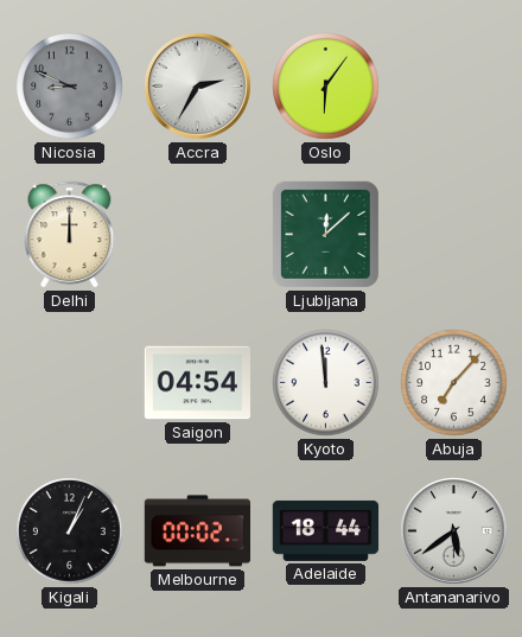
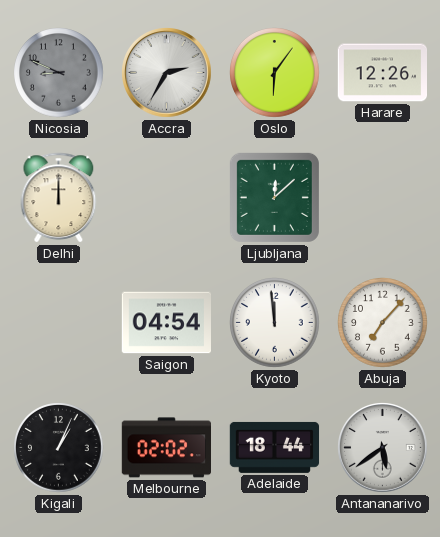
Harare: none -> 12:26 (382, 73)
Melbourne: 00:02 -> 02:02 (166, 448)
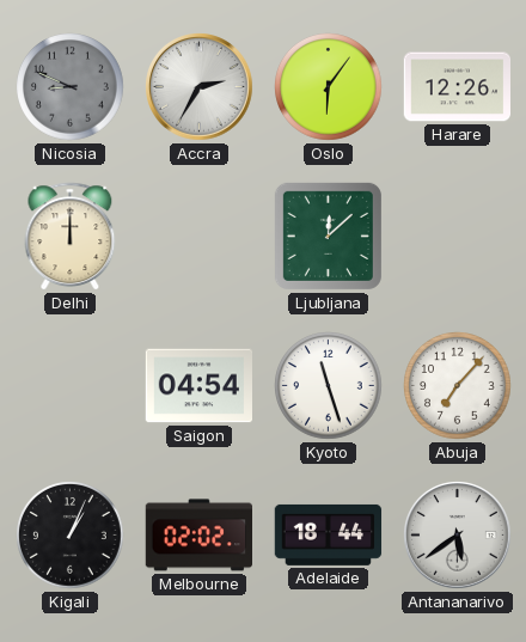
Kyoto: 11:59 -> 11:27 (329, 386)
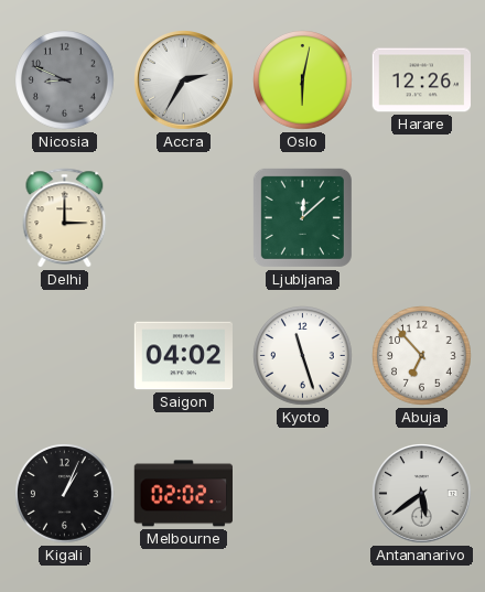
Oslo: 6:06 -> 6:02 (303, 80)
Delhi: 12:00 -> 3:00 (65, 218)
Saigon: 04:54 -> 04:02 (183, 356)
Abuja: 7:07 -> 6:53 (422, 356)
Adelaide: 18:44 -> none (329, 534)
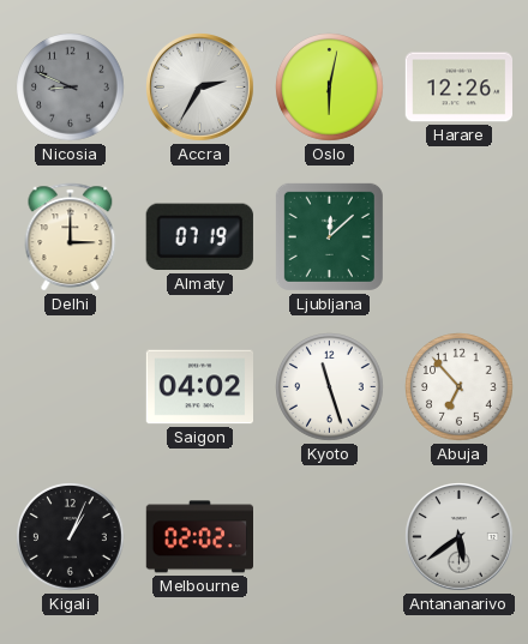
Almaty: none -> 07:19 (199, 237)
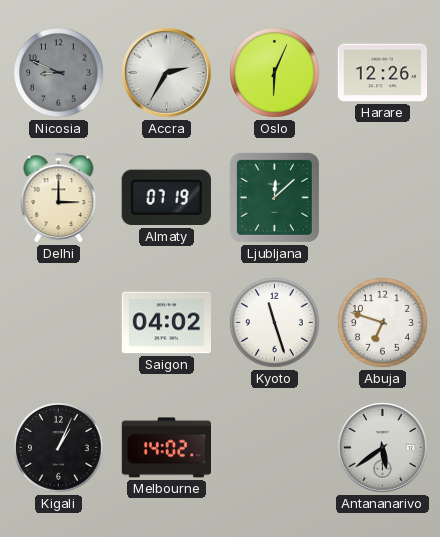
Oslo: 6:02 -> 6:04 (275, 73)
Abuja: 6:53 -> 6:48 (383, 323)
Melbourne: 02:02 -> 14:02 (166, 448)
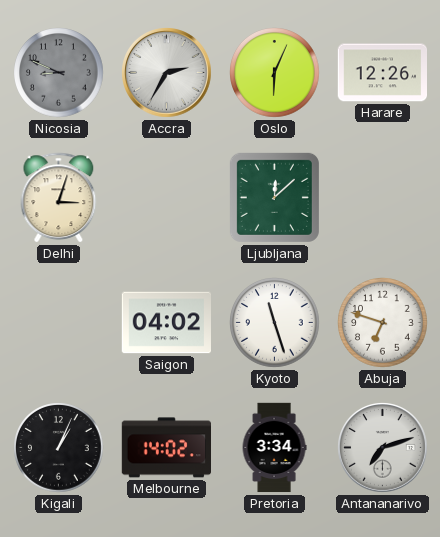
Delhi: 3:00 -> 3:03 (59, 198)
Almaty: 07:19 -> none (166, 198)
Pretoria: none -> 3:34 (274, 448)
Antananarivo: 5:39 -> 7:12 (383, 448)
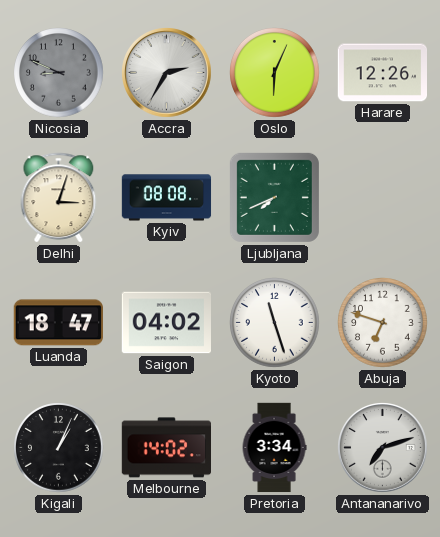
Kyiv: none -> 08:08 (167, 198)
Ljubljana: 12:08 -> 7:41 (274, 197)
Luanda: none -> 18:47 (58, 323)
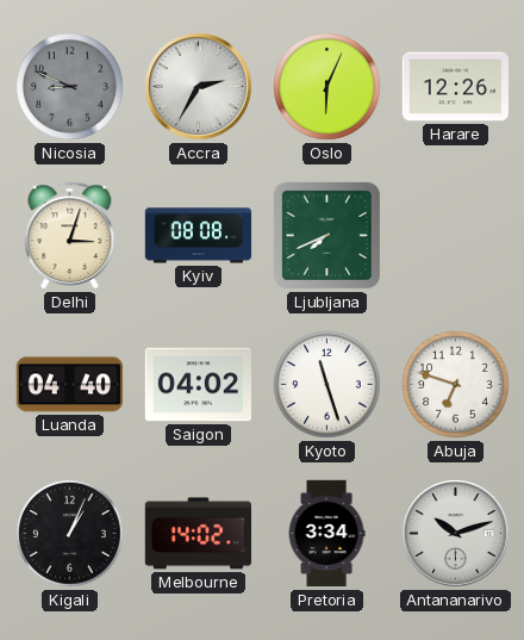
Luanda: 18:47 -> 04:40 (69, 385)
Antananarivo: 7:12 -> 10:12 (456, 534)
